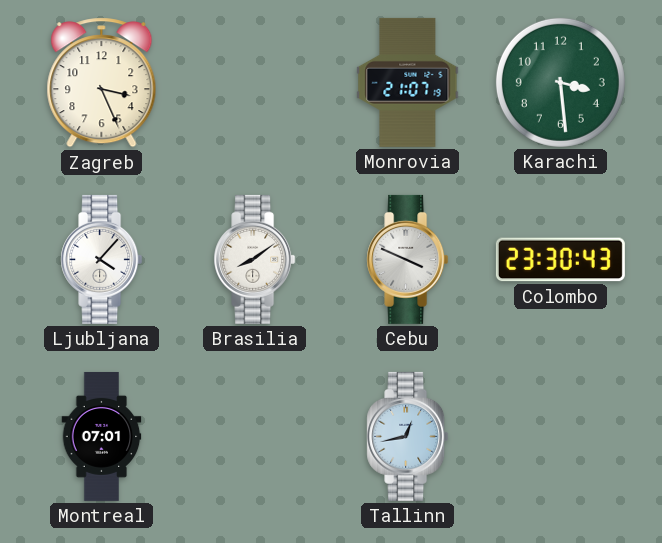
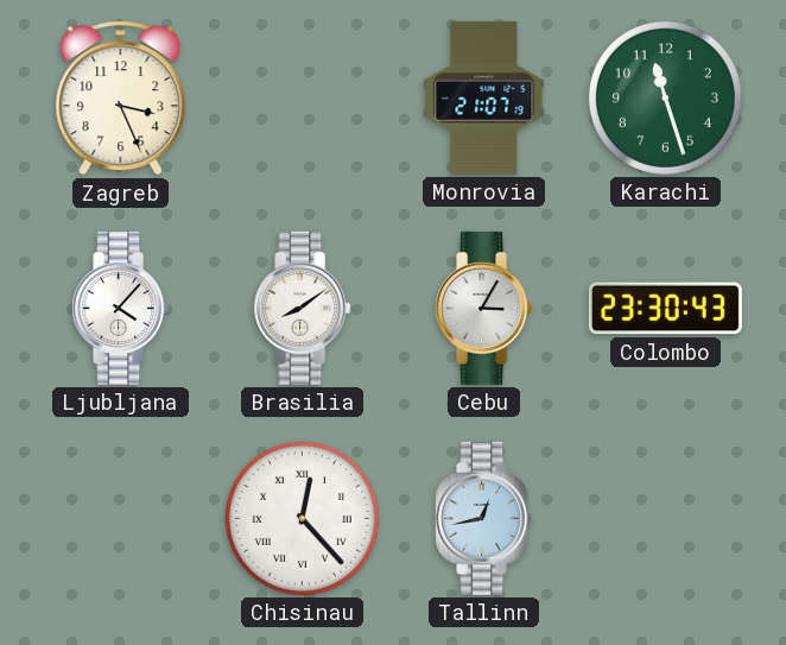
Karachi: 3:29 -> 11:27 (665, 97)
Cebu: 3:49 -> 3:05 (484, 308)
Montreal: 07:01 -> none (102, 436)
Chisinau: none -> 12:23 (302, 518)
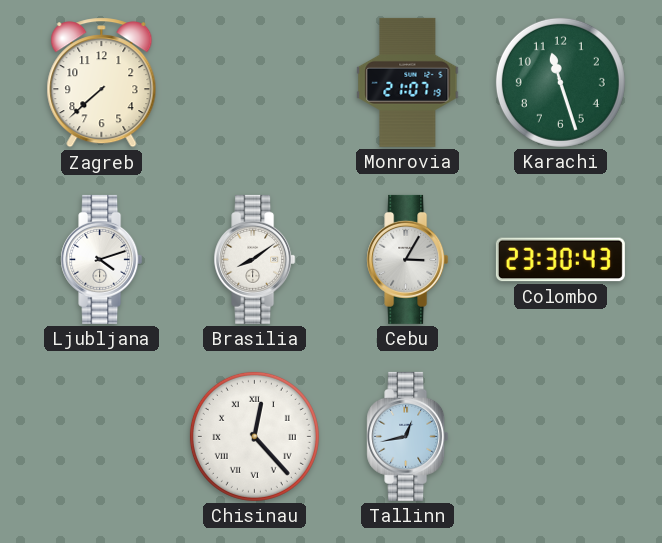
Zagreb: 3:26 -> 7:38 (102, 83)
Ljubljana: 4:07 -> 4:12 (102, 259)
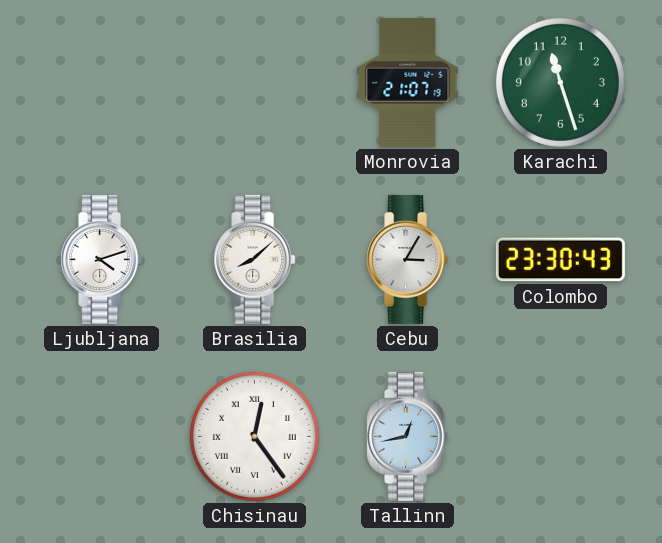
Zagreb: 7:38 -> none (102, 83)
Brasilia: 8:09 -> 8:08 (255, 259)
Chisinau: 12:23 -> 12:24 (254, 436)
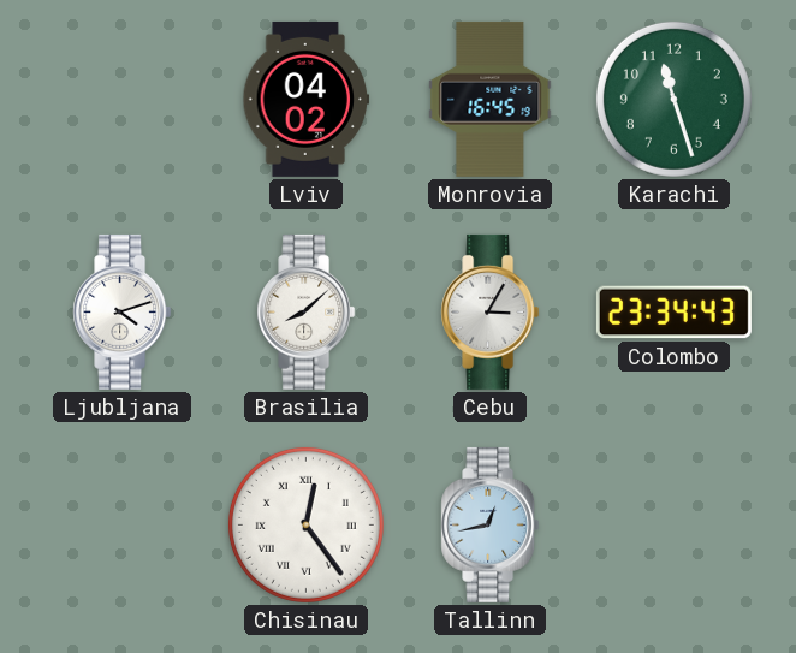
Lviv: none -> 04:02 (307, 99)
Monrovia: 21:07 -> 16:45 (491, 99)
Colombo: 23:30 -> 23:34 (673, 313)
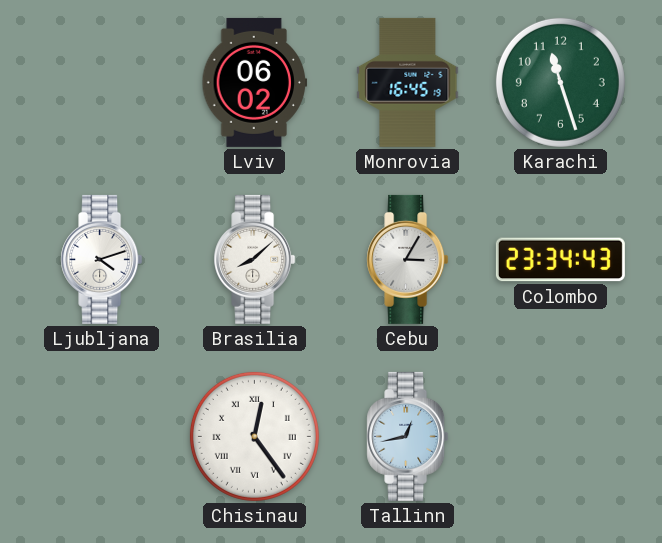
Lviv: 04:02 -> 06:02 (255, 82)
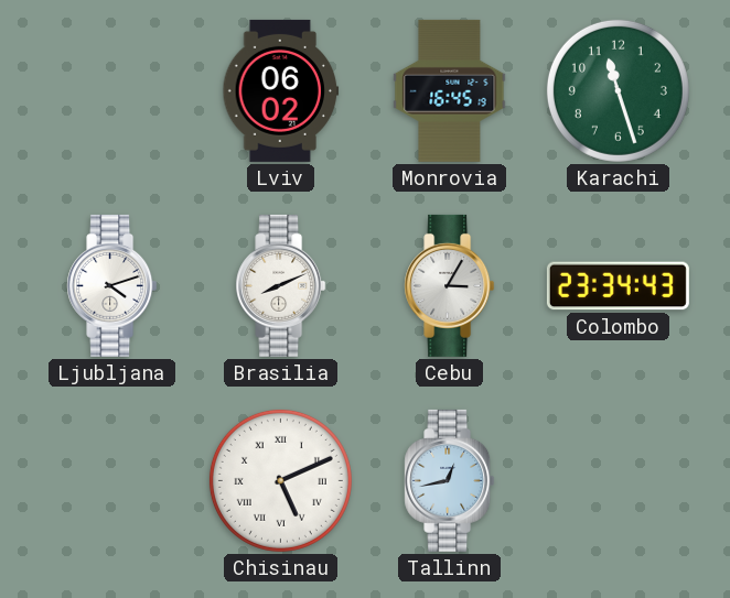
Brasilia: 8:08 -> 8:11 (281, 285)
Chisinau: 12:24 -> 5:11 (280, 480)
